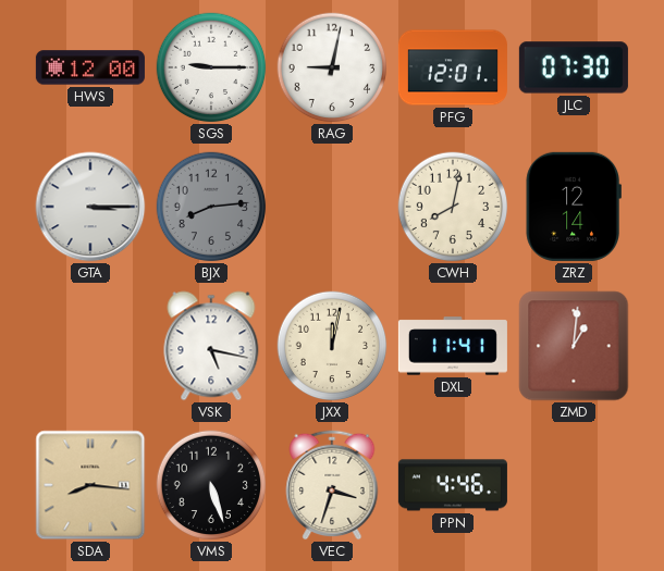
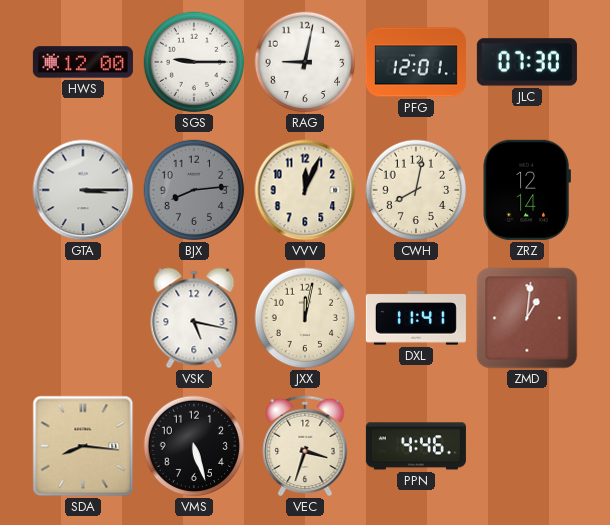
VVV: none -> 12:04 (305, 190)
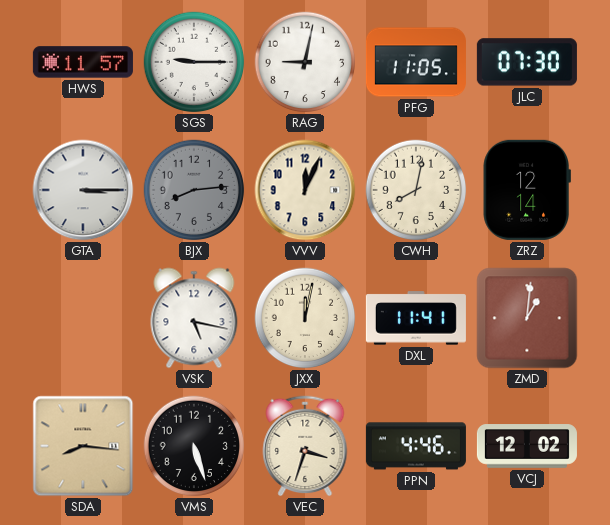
HWS: 12:00 -> 11:57 (83, 62)
PFG: 12:01 -> 11:05 (416, 62)
VCJ: none -> 12:02 (527, 446)
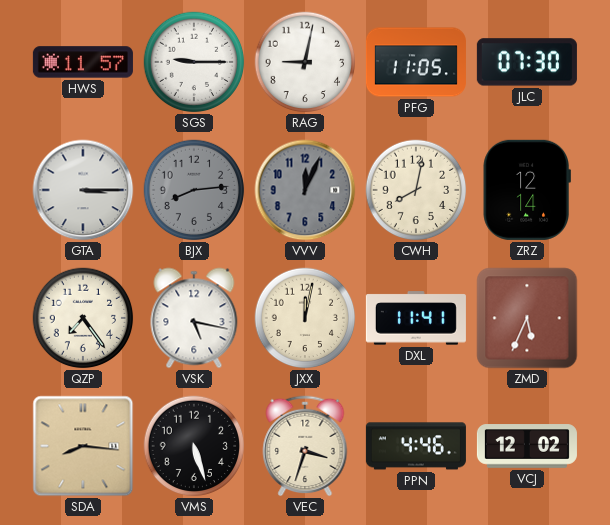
VVV dial: cream -> grey (305, 190)
QZP: none -> 7:24 (83, 318)
ZMD: 1:01 -> 5:34 (527, 318)
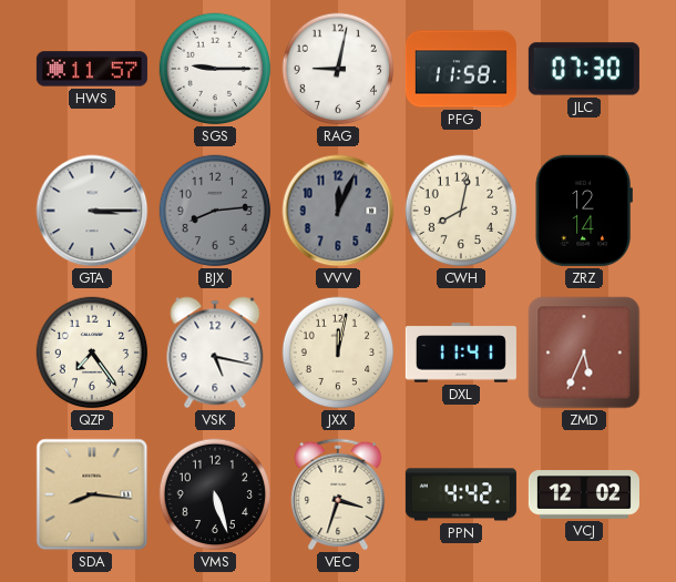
PFG: 11:05 -> 11:58 (461, 69)
PPN: 4:46 -> 4:42 (461, 494)
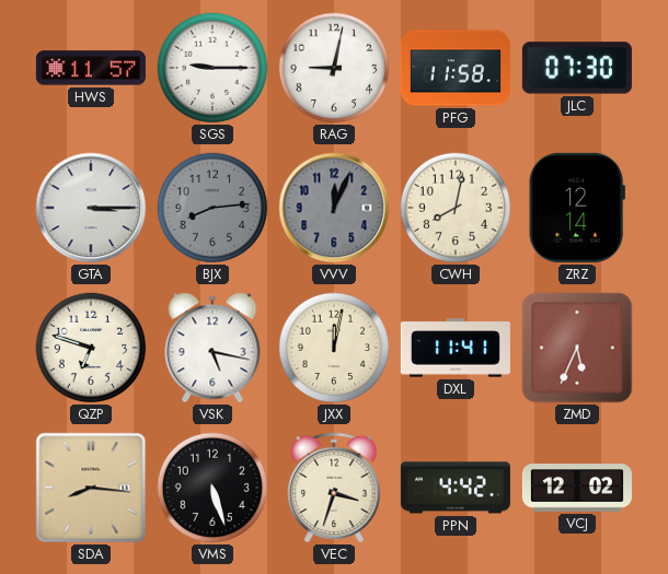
QZP: 7:24 -> 6:48 (91, 348)
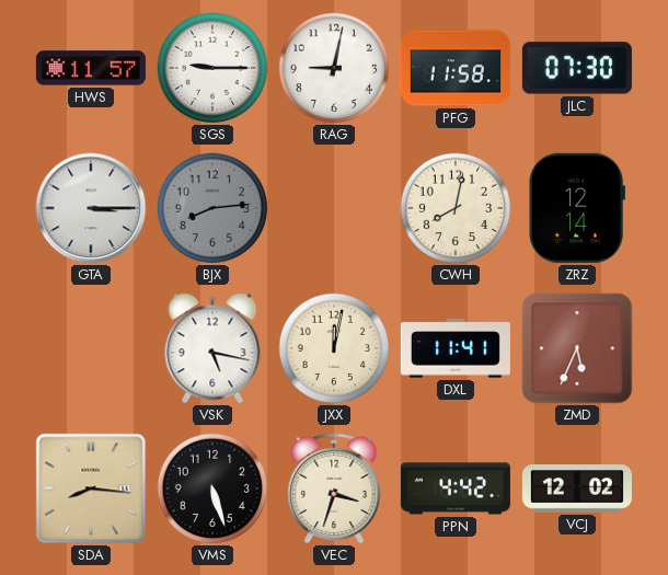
VVV: 12:04 -> none (334, 208)
QZP: 6:48 -> none (91, 348)
